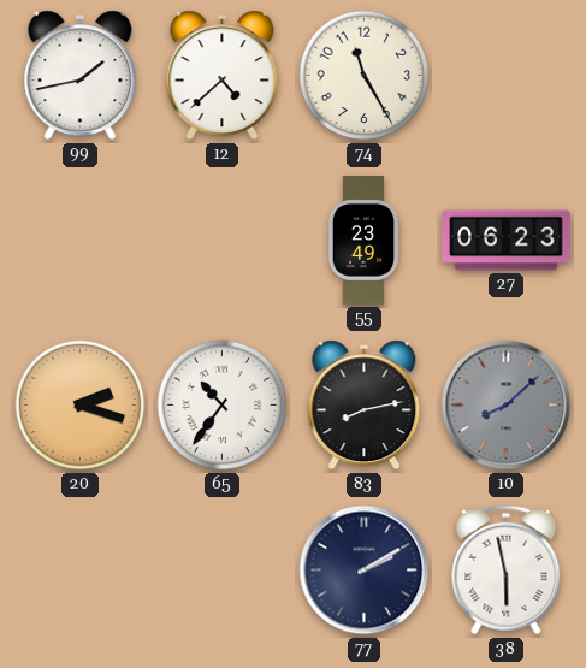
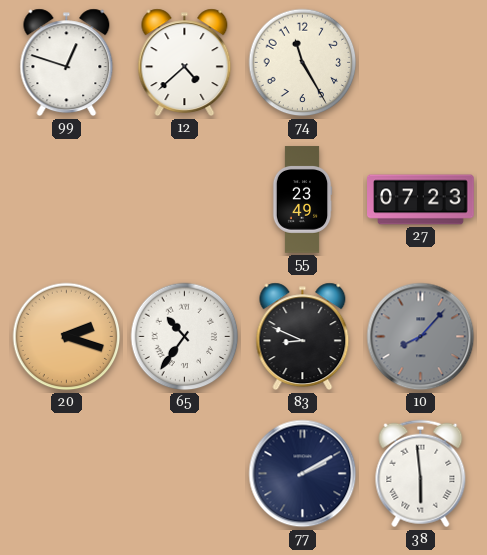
99: 1:43 -> 12:48 (67, 63)
27: 06:23 -> 07:23 (421, 200)
83: 8:13 -> 8:49 (303, 337)
10: 8:08 -> 8:07 (421, 337)
38: 5:58 -> 5:59 (421, 474)
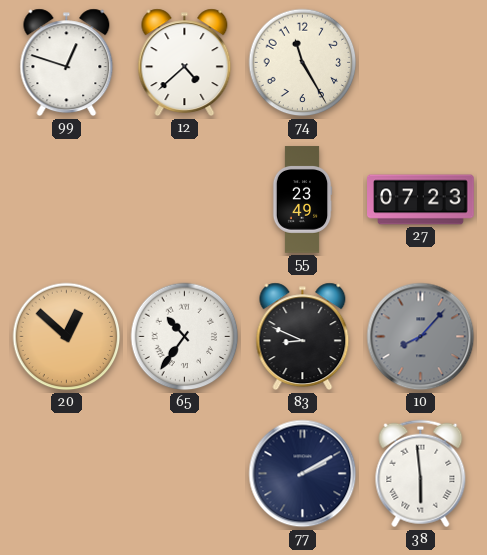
20: 2:18 -> 12:52 (67, 337)
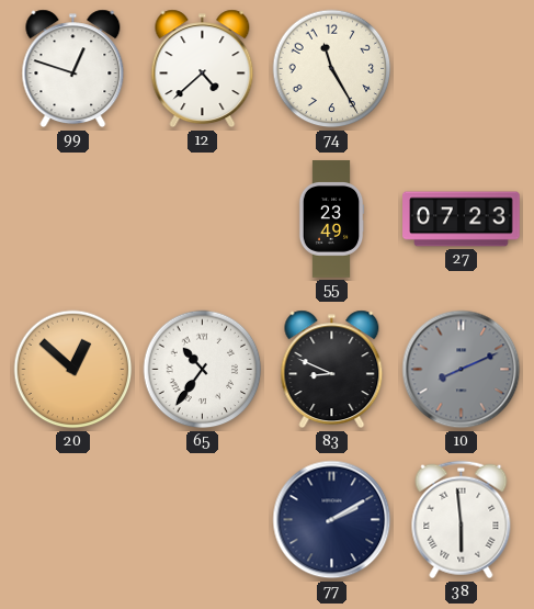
10: 8:07 -> 8:11 (462, 370)
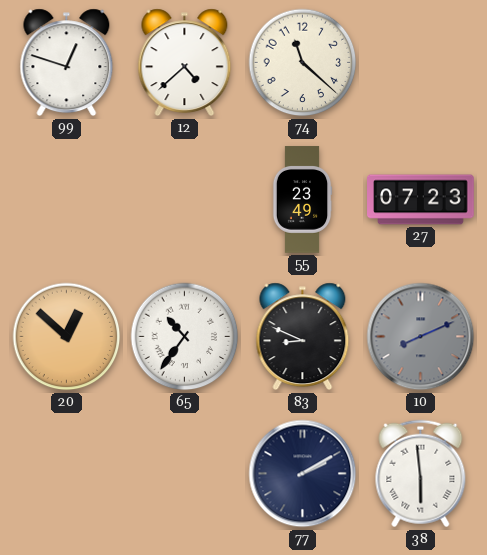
74: 11:25 -> 11:22 (303, 63)
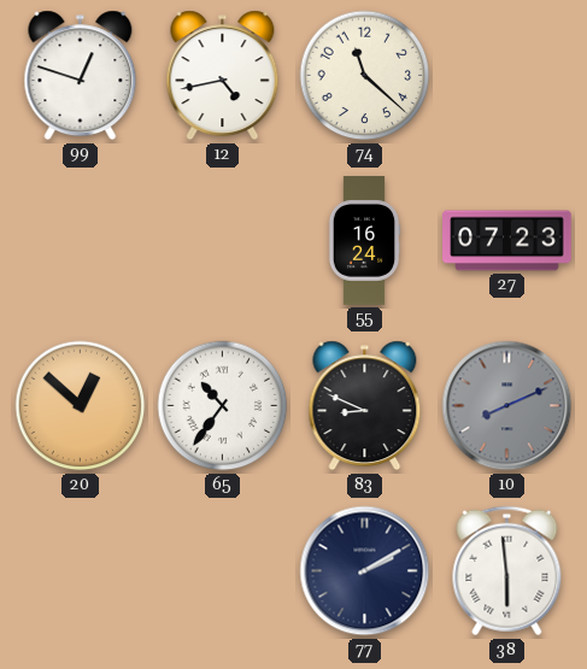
12: 4:38 -> 4:43 (223, 76)
55: 23:49 -> 16:24 (364, 241)
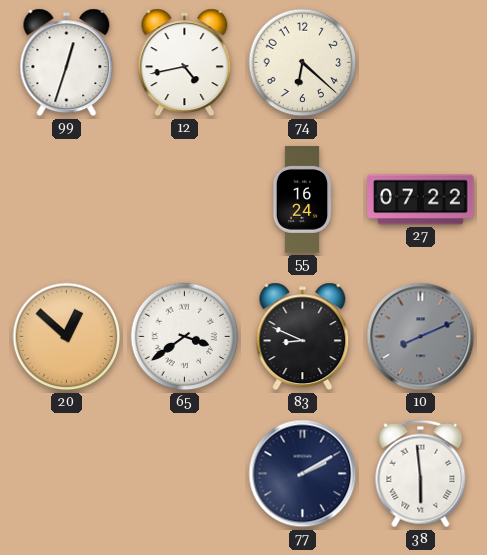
99: 12:48 -> 12:33 (67, 63)
74: 11:22 -> 6:22 (303, 63)
27: 07:23 -> 07:22 (421, 200)
65: 10:36 -> 3:39 (185, 337)
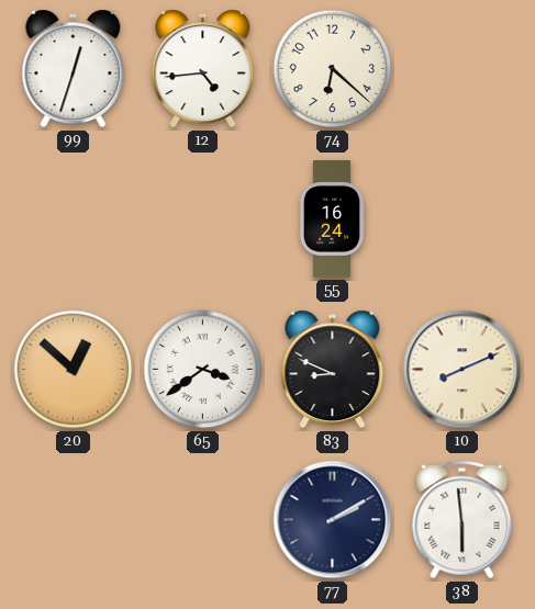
12: 4:43 -> 4:44 (203, 69)
27: 07:22 -> none (421, 200)
10 dial: grey -> cream (462, 370)
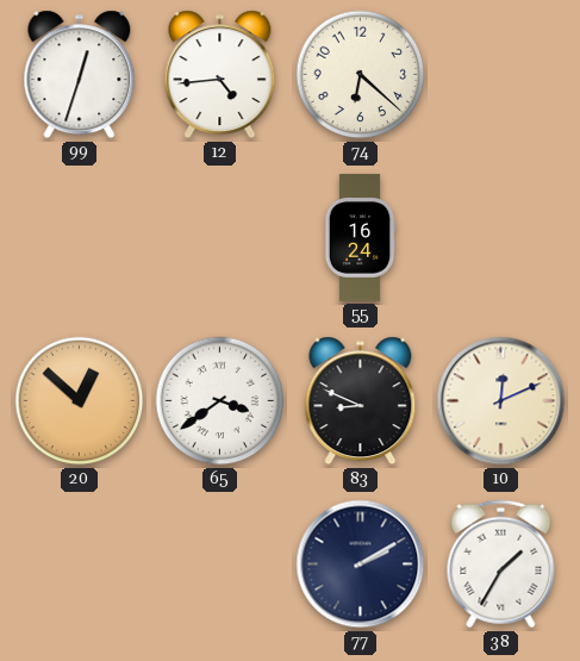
10: 8:11 -> 12:11 (501, 401)
38: 5:59 -> 1:35 (501, 565)
